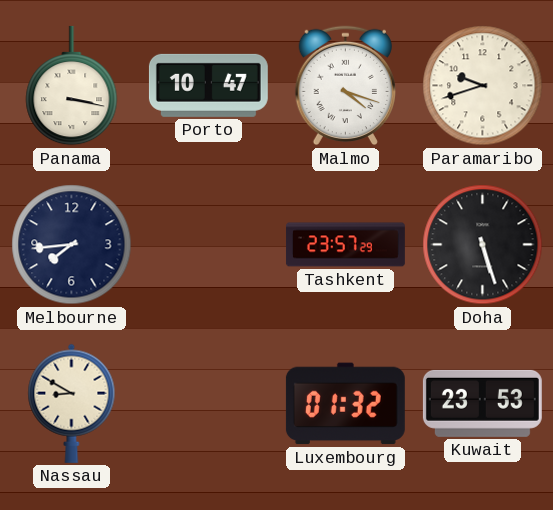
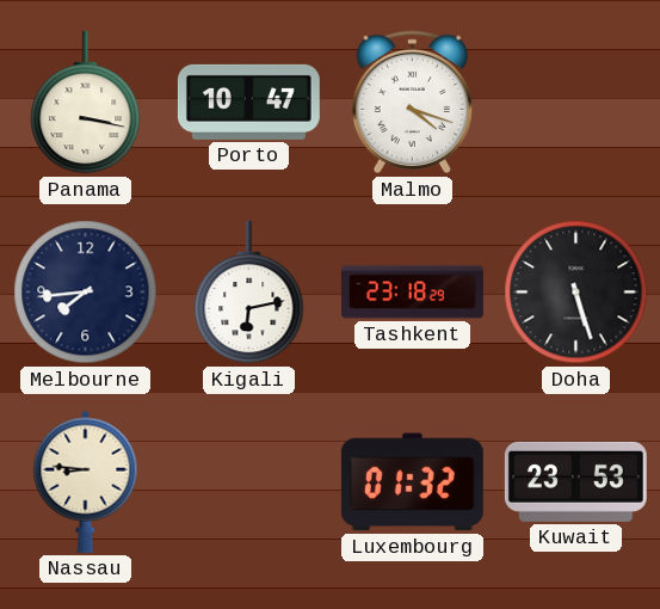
Paramaribo: 9:42 -> none (483, 86)
Kigali: none -> 6:13 (249, 293)
Tashkent: 23:57 -> 23:18 (412, 293)
Nassau: 8:50 -> 8:46 (86, 481)
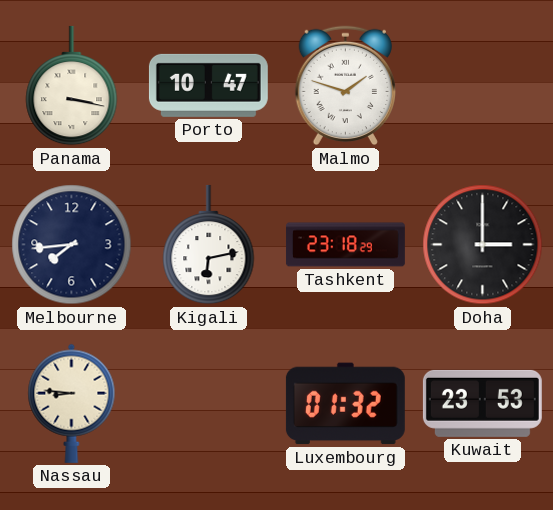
Malmo: 4:18 -> 1:48 (345, 86)
Doha: 5:27 -> 3:00 (483, 245)
